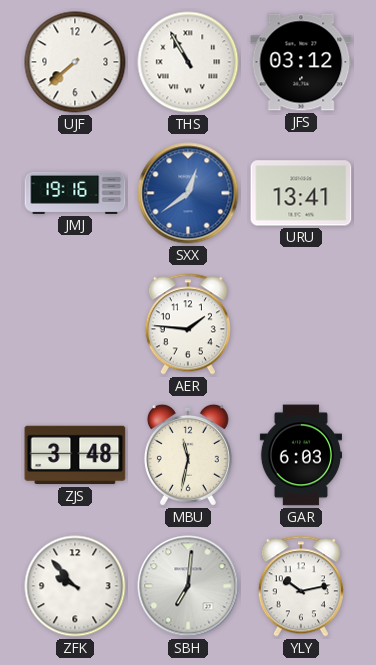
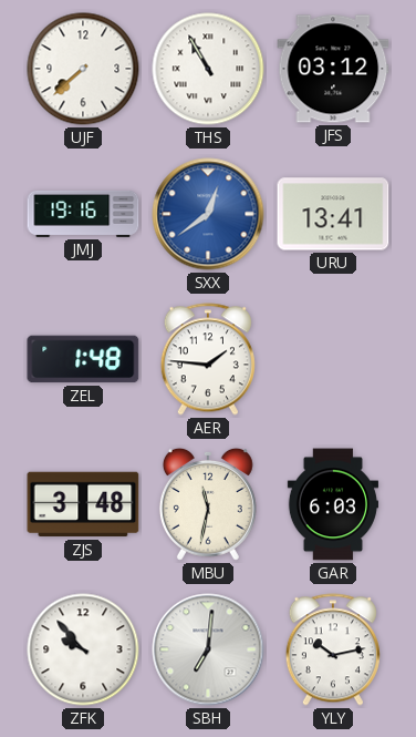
ZEL: none -> 1:48 (83, 359)
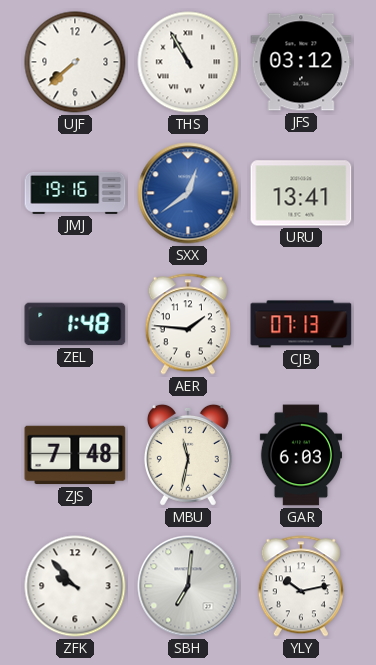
CJB: none -> 07:13 (301, 324)
ZJS: 3:48 -> 7:48 (75, 455)
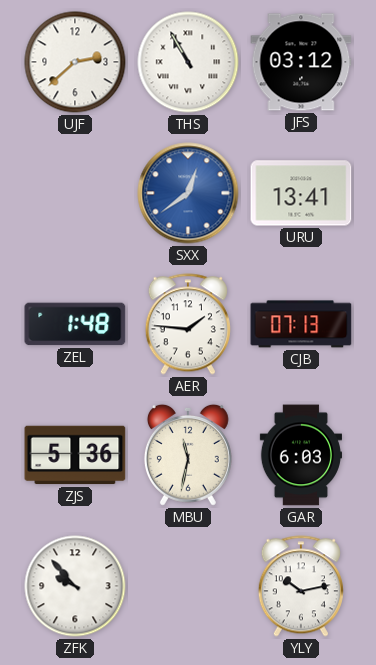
UJF: 7:38 -> 2:38 (75, 62)
JMJ: 19:16 -> none (75, 193)
ZJS: 7:48 -> 5:36 (75, 455)
SBH: 7:01 -> none (188, 586)
